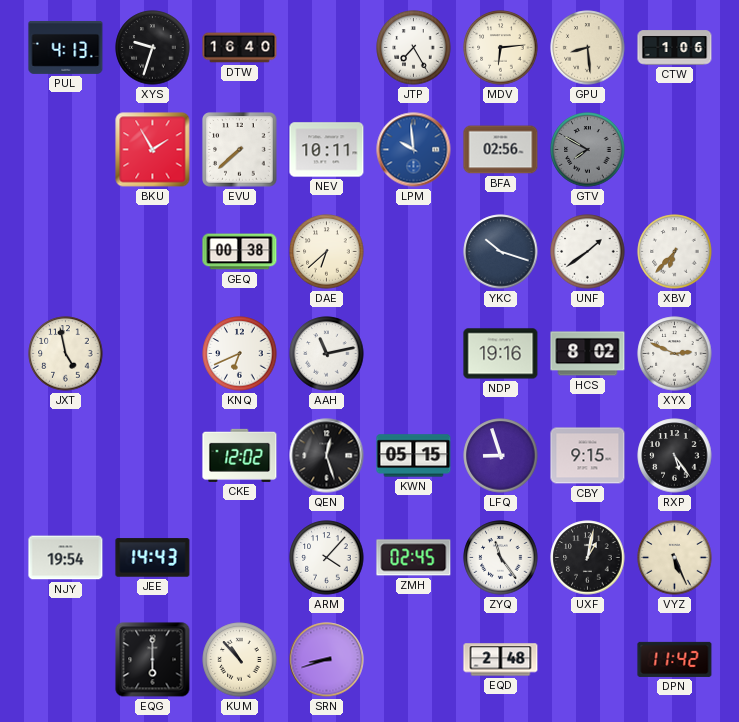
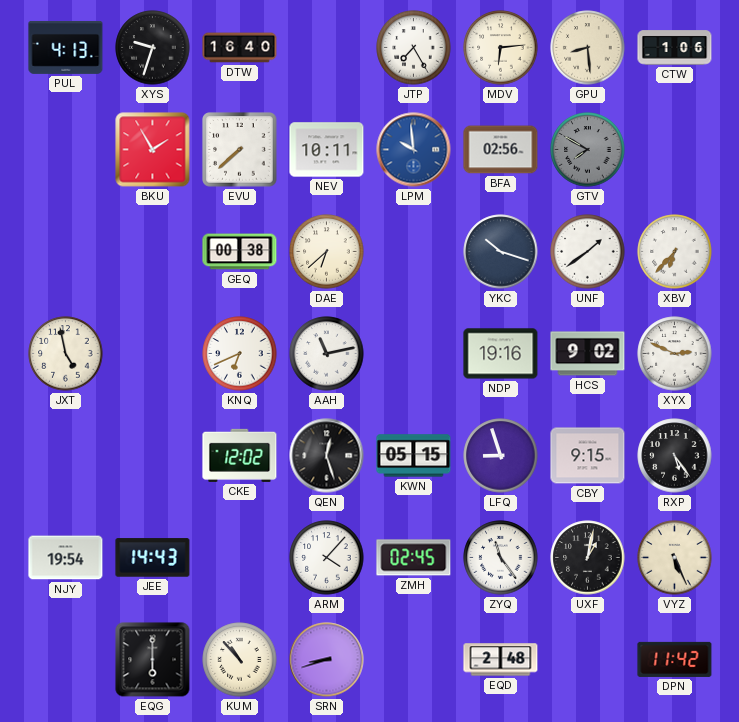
HCS: 8:02 -> 9:02 (588, 354)
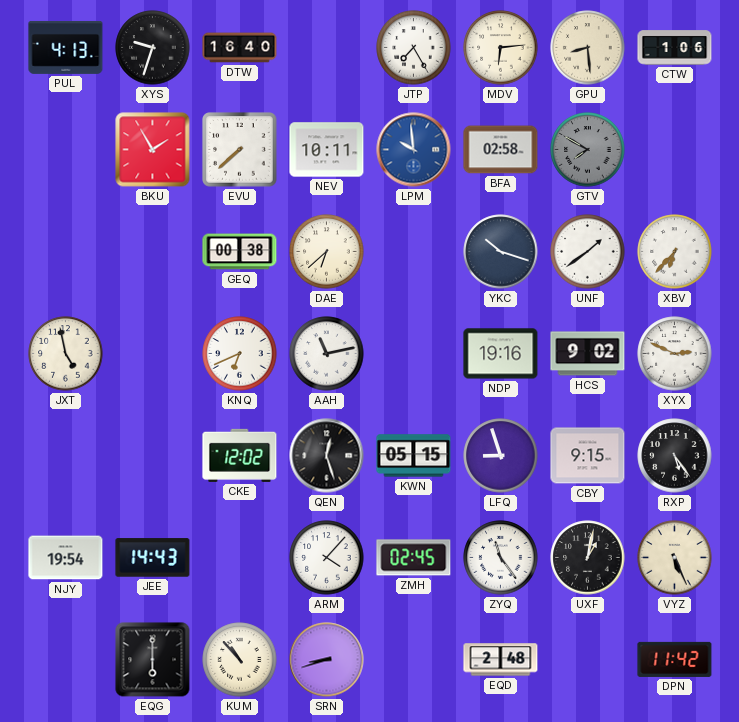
BFA: 02:56 -> 02:58 (501, 150)
